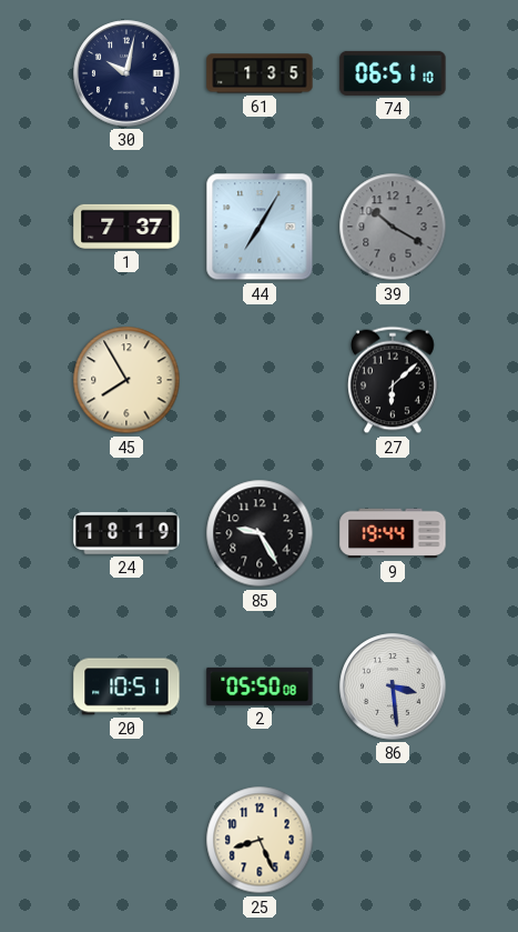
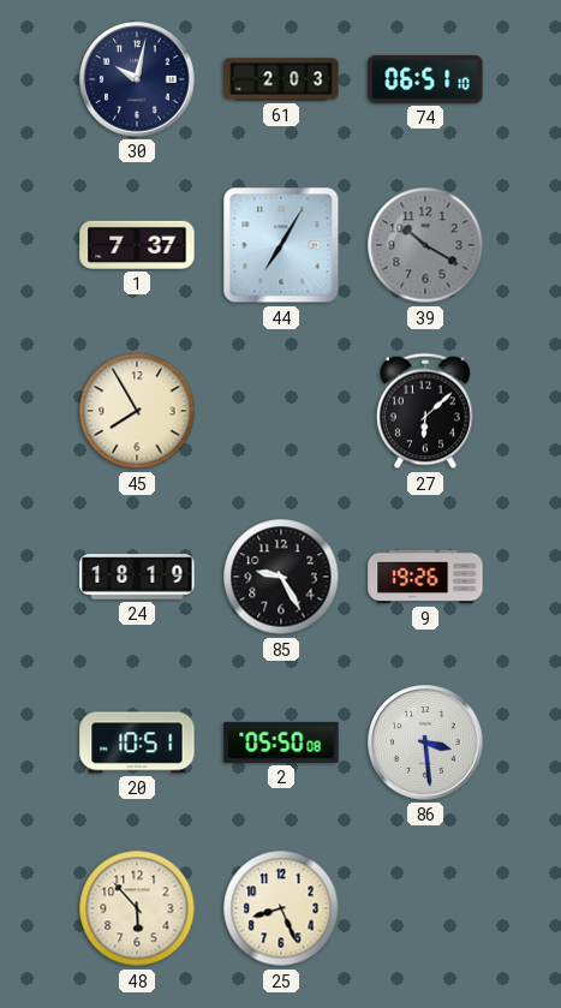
61: 1:35 -> 2:03 (281, 79)
9: 19:44 -> 19:26 (425, 577)
48: none -> 5:53 (137, 908)
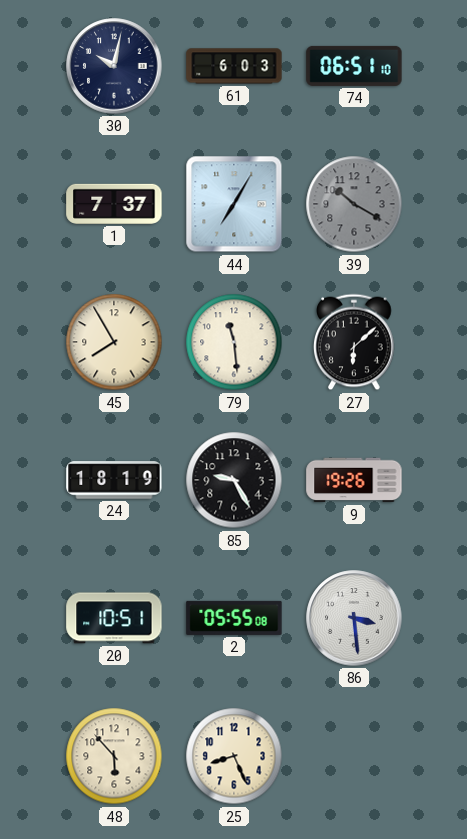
61: 2:03 -> 6:03 (234, 66)
79: none -> 11:29 (234, 342)
2: 05:50 -> 05:55 (234, 618)
